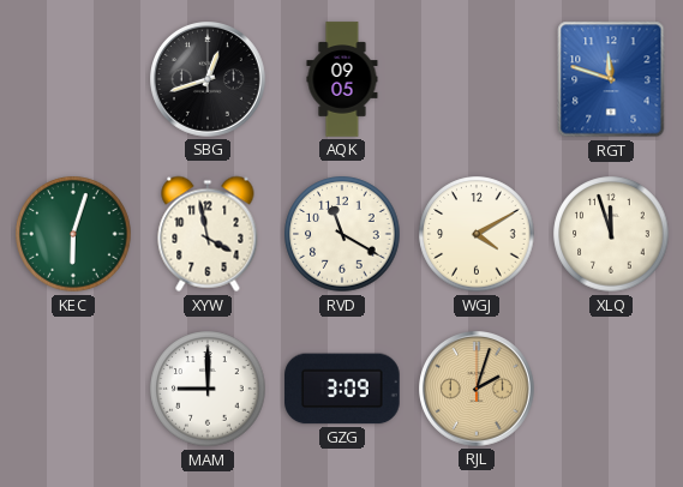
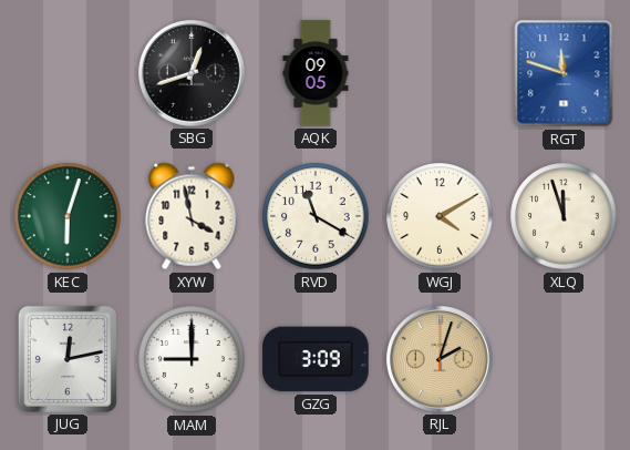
JUG: none -> 12:13 (68, 359)
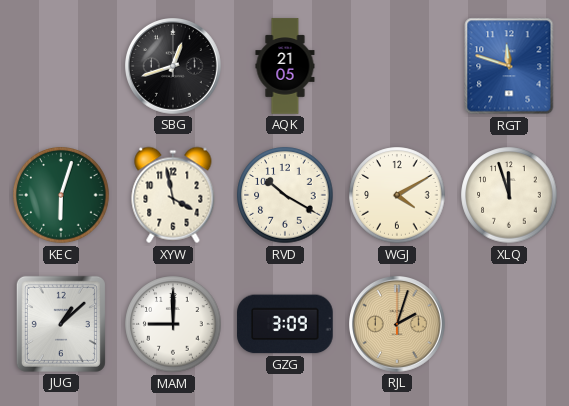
AQK: 09:05 -> 21:05 (285, 66)
RVD: 11:20 -> 10:20 (285, 195)
JUG: 12:13 -> 1:08 (61, 324)
